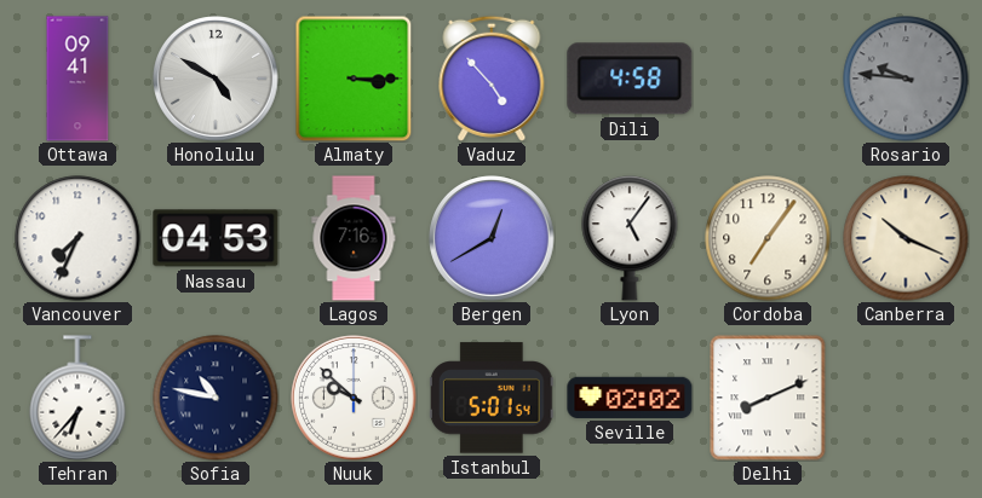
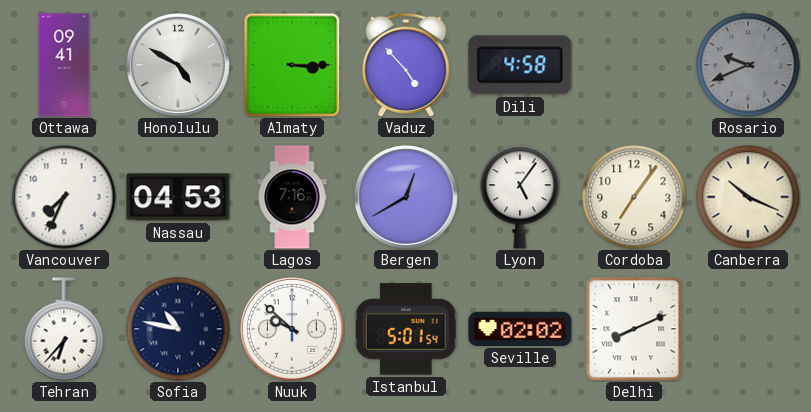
Rosario: 9:46 -> 9:41 (748, 65)
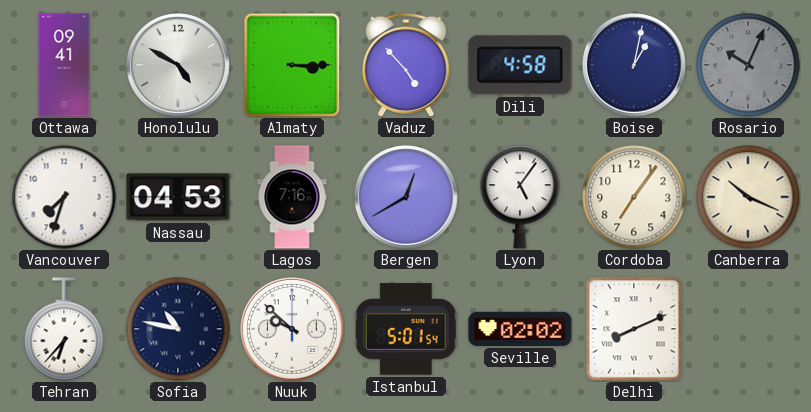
Boise: none -> 1:02 (634, 65)
Rosario: 9:41 -> 10:04 (748, 65)
Vancouver: 7:34 -> 7:33 (64, 197)
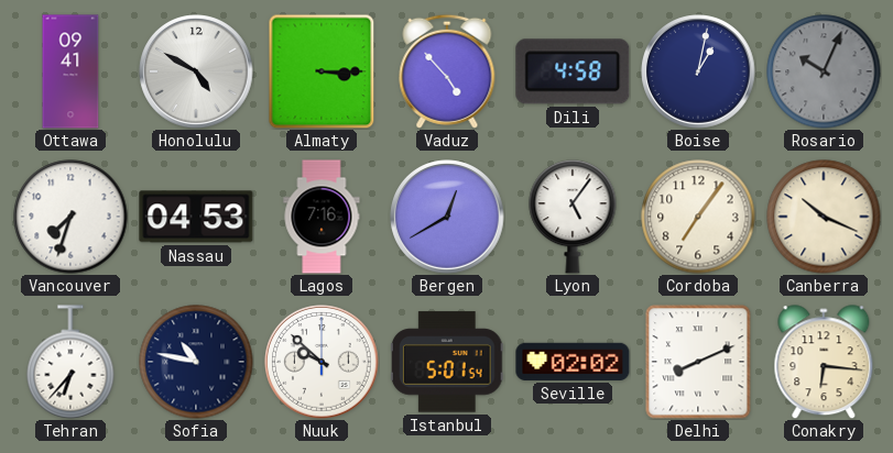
Conakry: none -> 6:16 (824, 362)
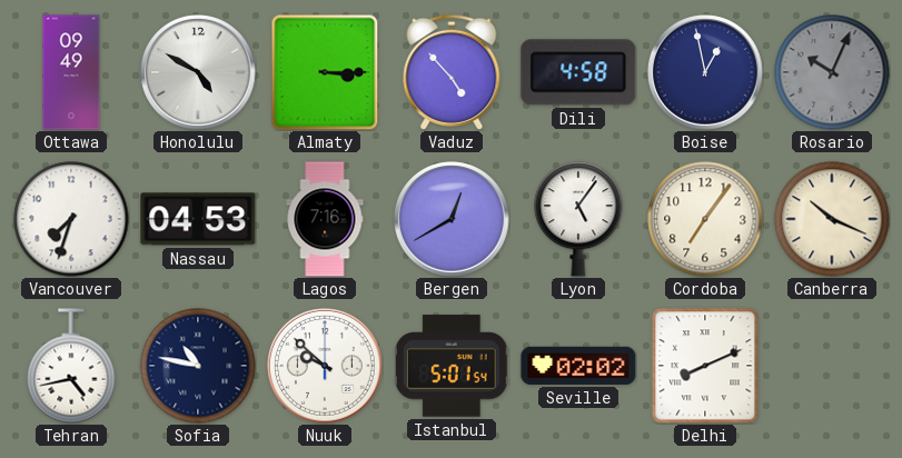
Ottawa: 09:41 -> 09:49 (71, 72)
Boise: 1:02 -> 12:58 (705, 72)
Tehran: 6:37 -> 4:43 (71, 366)
Conakry: 6:16 -> none (824, 362)
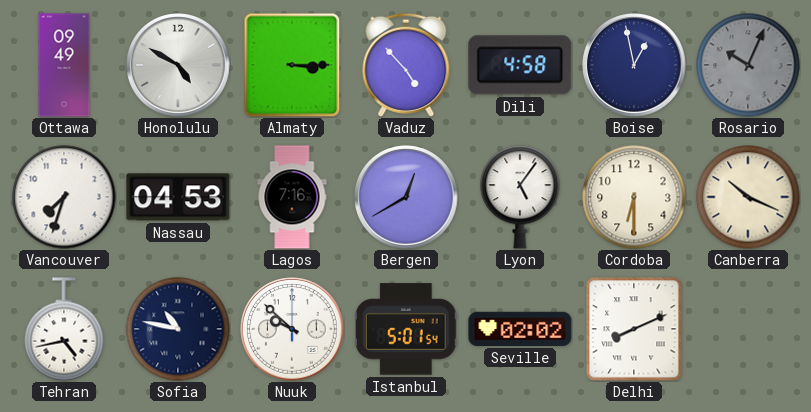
Cordoba: 7:06 -> 6:30 (634, 197)
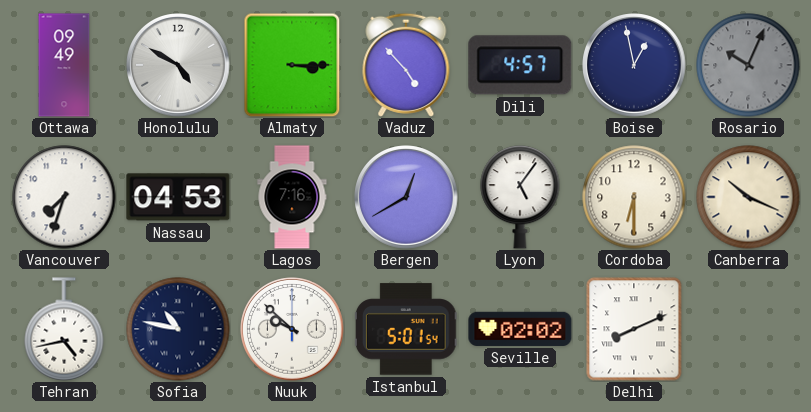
Dili: 4:58 -> 4:57 (520, 65)
